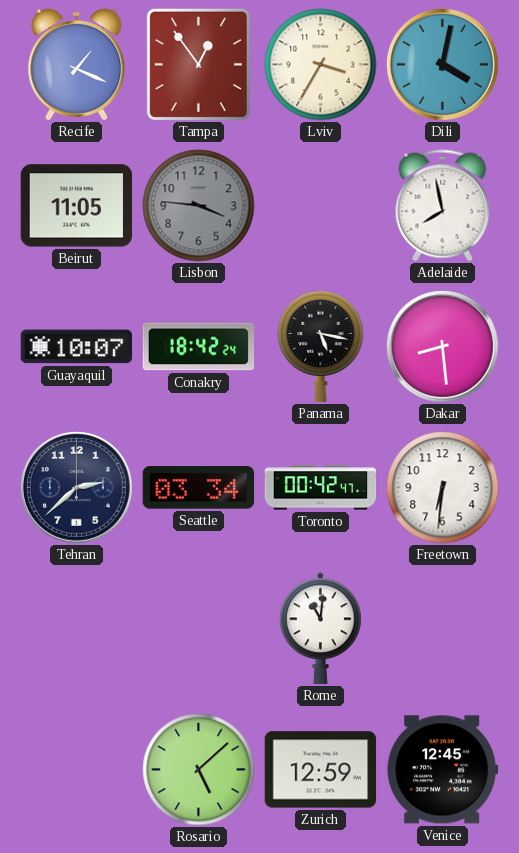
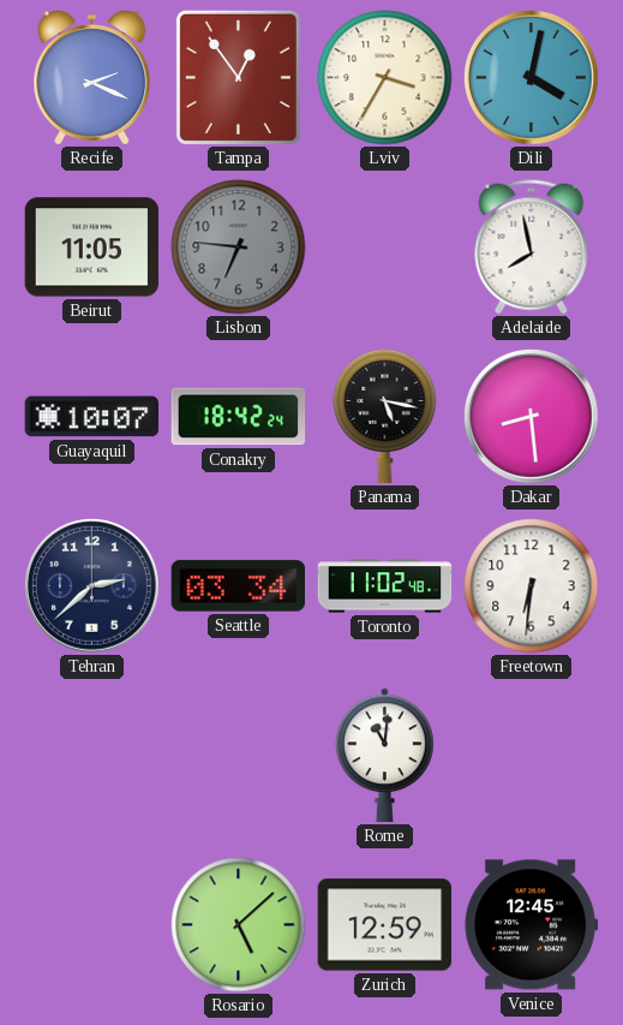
Recife: 1:19 -> 2:19 (92, 78)
Lisbon: 3:46 -> 6:46 (239, 248)
Toronto: 00:42 -> 11:02 (385, 586)
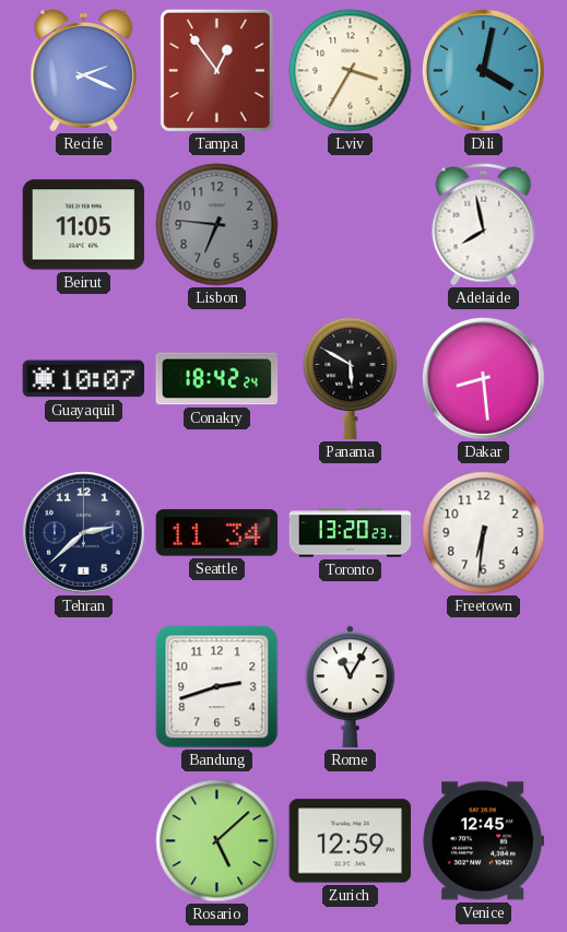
Panama: 5:17 -> 5:50 (351, 378)
Seattle: 03:34 -> 11:34 (217, 533)
Toronto: 11:02 -> 13:20 (351, 533)
Bandung: none -> 2:42 (217, 687)
Rome: 11:01 -> 11:05 (351, 687)
